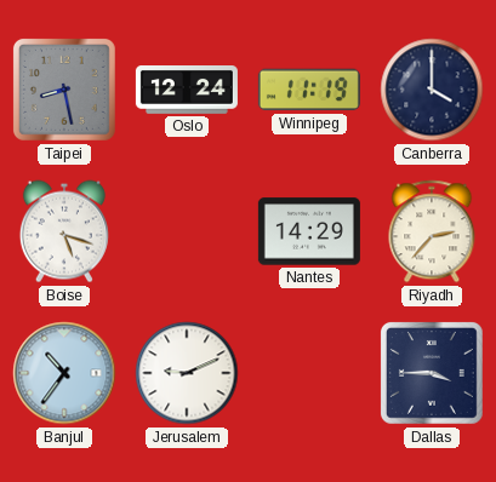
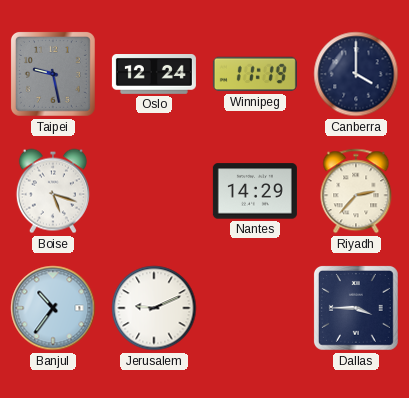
Taipei: 8:28 -> 9:28 (53, 74)
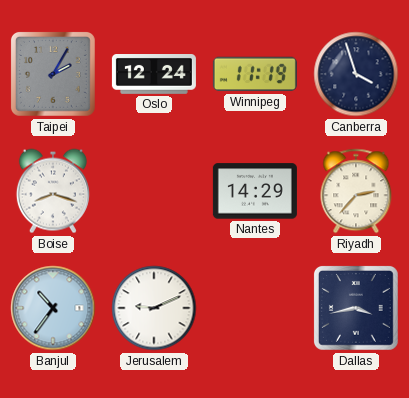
Taipei: 9:28 -> 2:05 (53, 74)
Canberra: 4:00 -> 3:57 (356, 74)
Boise: 5:18 -> 8:18 (53, 191)
Dallas: 3:45 -> 3:43 (356, 308)
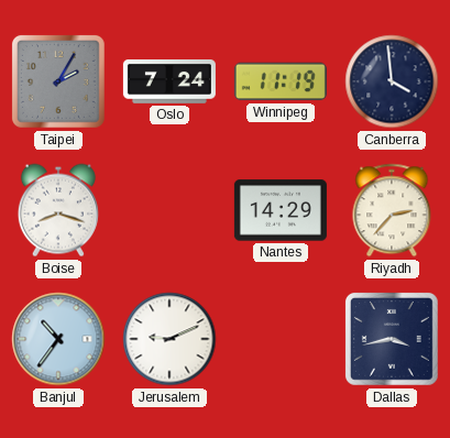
Oslo: 12:24 -> 7:24 (169, 83)
Canberra: 3:57 -> 3:59 (392, 81)
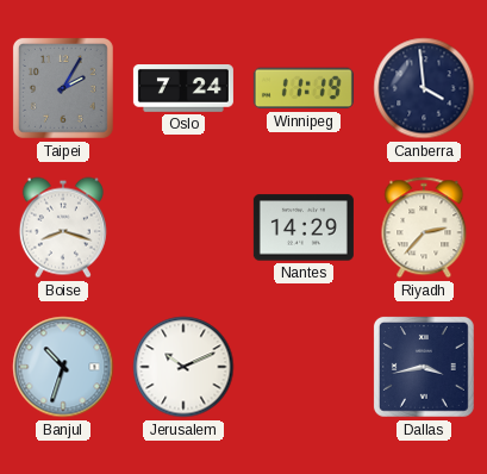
Banjul: 10:36 -> 10:33 (63, 367)
Jerusalem: 9:11 -> 10:11 (183, 367)
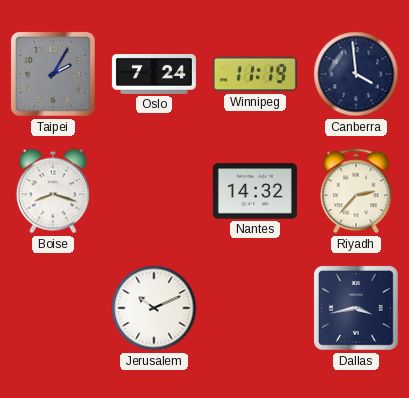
Nantes: 14:29 -> 14:32 (255, 191)
Banjul: 10:33 -> none (63, 367)
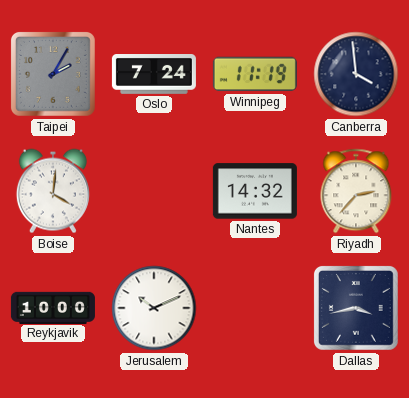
Boise: 8:18 -> 4:01 (53, 191)
Reykjavik: none -> 10:00 (53, 307)
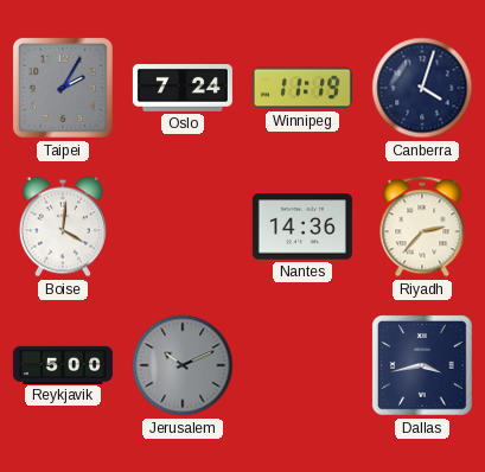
Canberra: 3:59 -> 4:03 (422, 88)
Nantes: 14:32 -> 14:36 (302, 227)
Reykjavik: 10:00 -> 5:00 (63, 364)
Jerusalem dial: white -> grey (183, 365)
